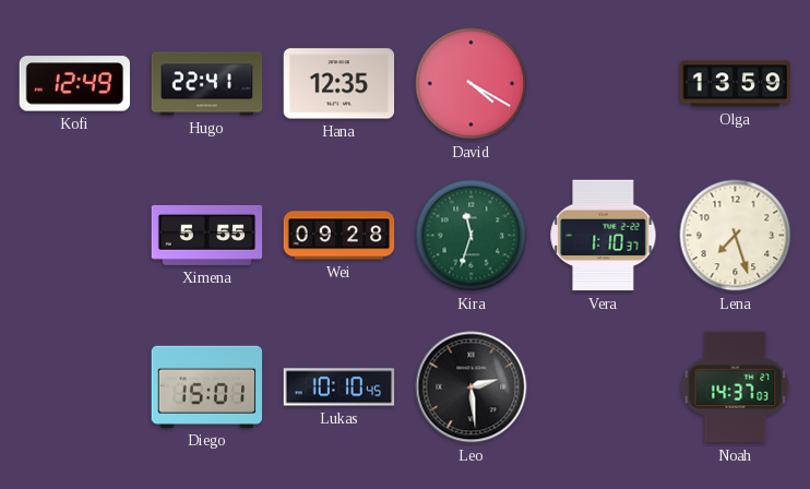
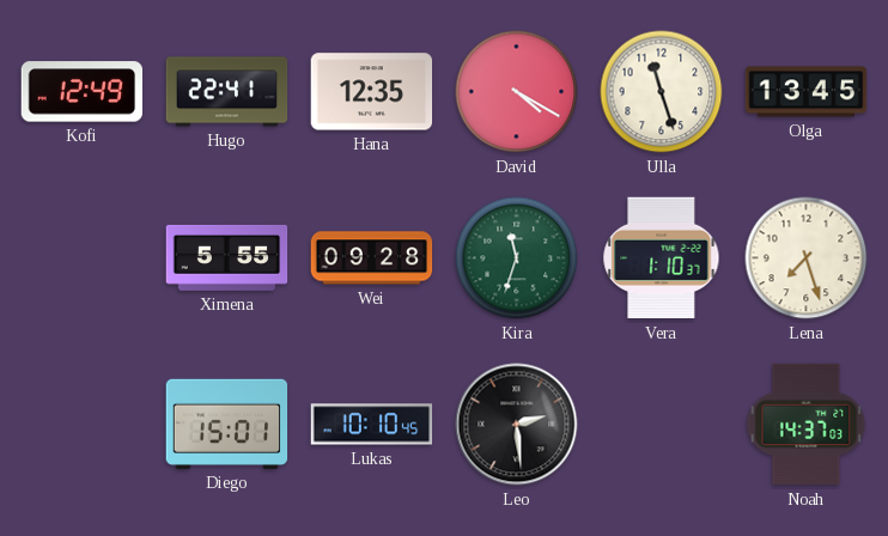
Ulla: none -> 11:27 (662, 92)
Olga: 13:59 -> 13:45 (807, 92)
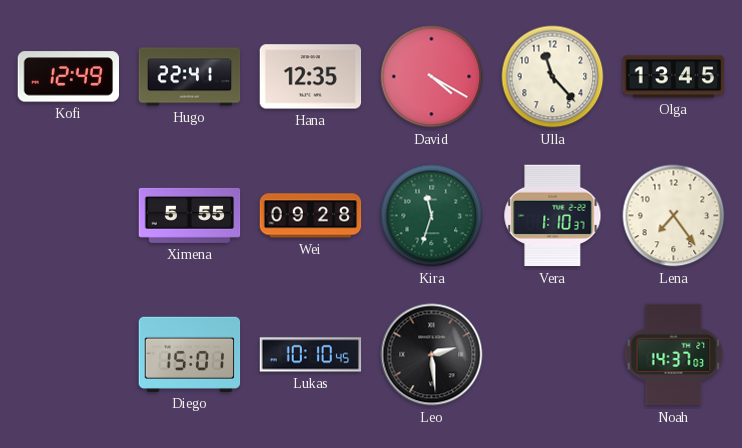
Ulla: 11:27 -> 11:23 (553, 77)
Lena: 7:27 -> 7:24 (674, 216)
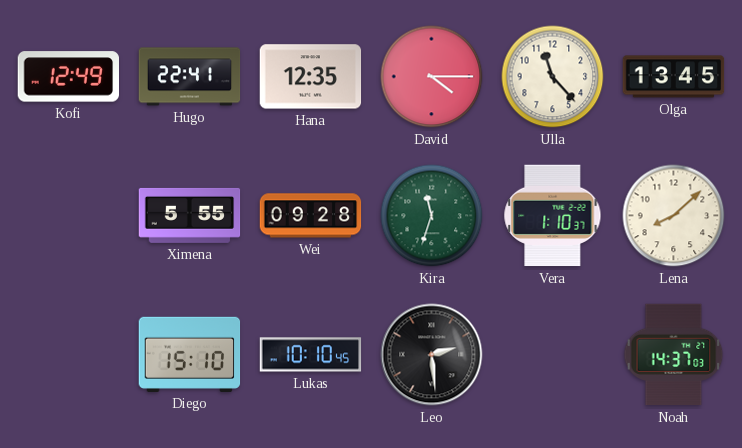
David: 4:20 -> 4:15 (432, 77)
Lena: 7:24 -> 8:08 (674, 216)
Diego: 15:01 -> 15:10 (190, 354)
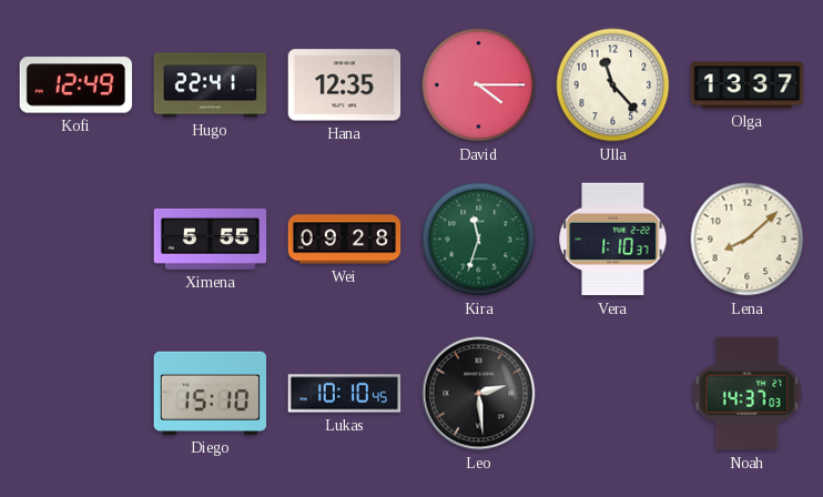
Olga: 13:45 -> 13:37 (748, 85)
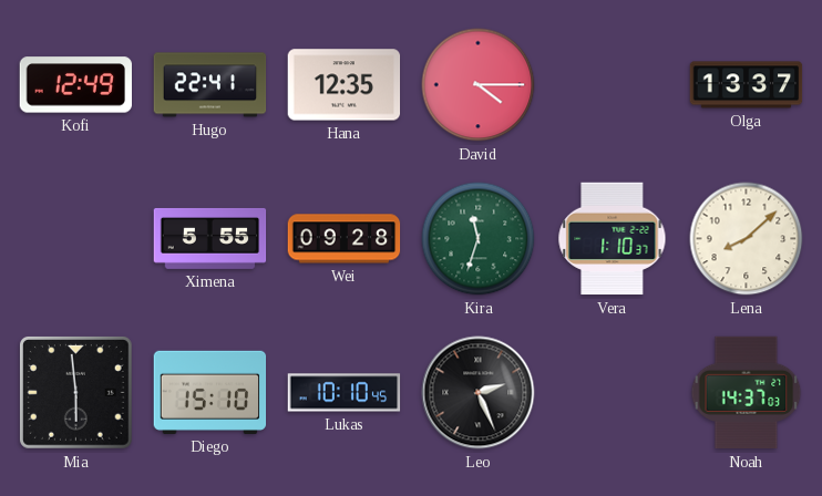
Ulla: 11:23 -> none (613, 85)
Mia: none -> 5:59 (76, 393)
Leo: 2:29 -> 2:26 (479, 393)
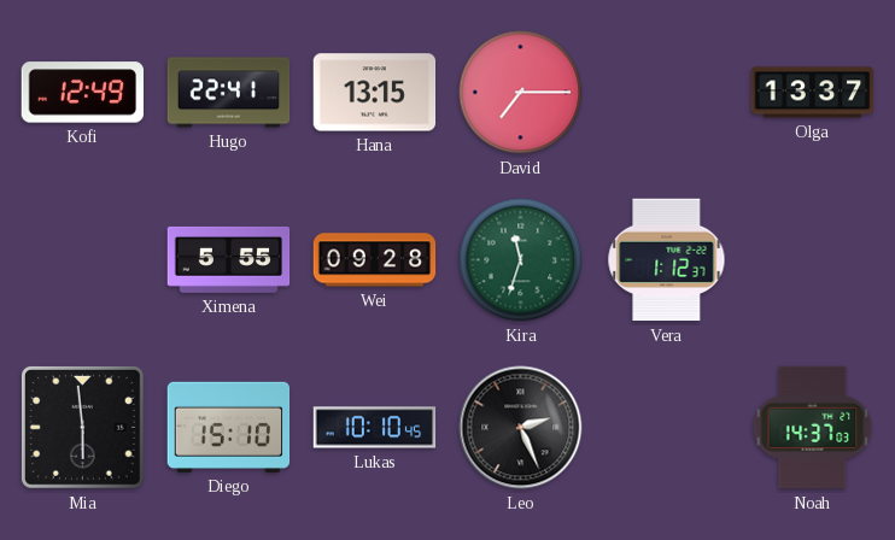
Hana: 12:35 -> 13:15 (375, 93)
David: 4:15 -> 7:15 (521, 93)
Vera: 1:10 -> 1:12 (667, 260)
Lena: 8:08 -> none (747, 239)
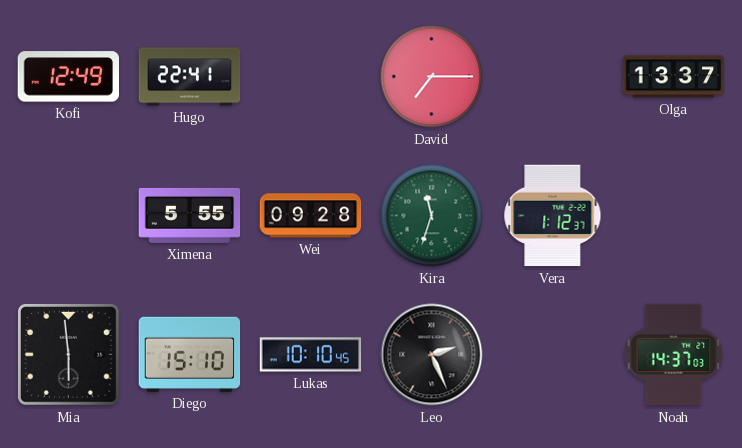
Hana: 13:15 -> none (375, 93)
